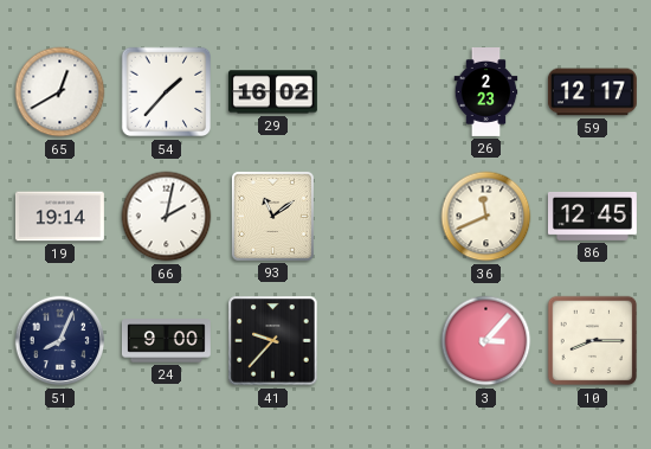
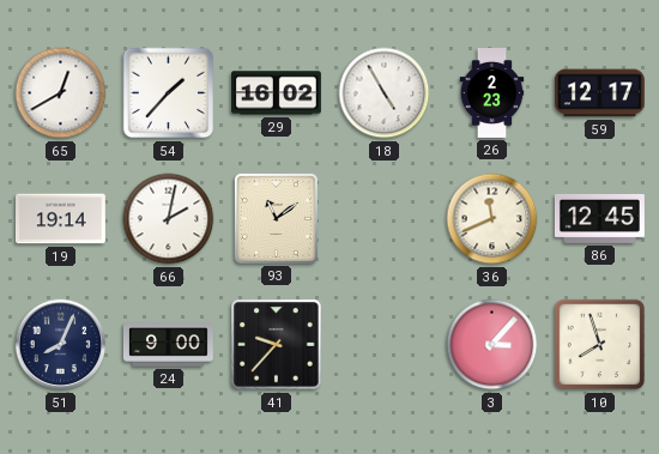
18: none -> 4:55 (385, 93)
10: 8:15 -> 7:57 (600, 345)
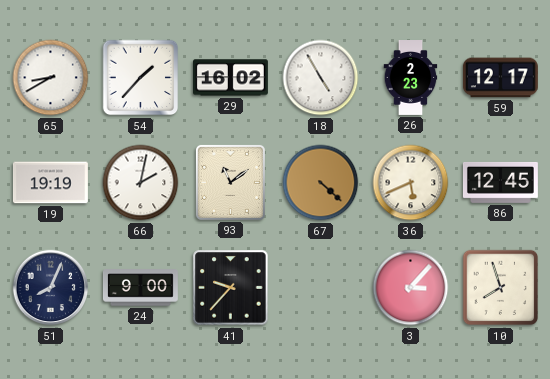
65: 12:40 -> 8:40 (51, 78)
19: 19:14 -> 19:19 (50, 183)
67: none -> 4:22 (321, 183)
36: 11:41 -> 5:41 (411, 183)
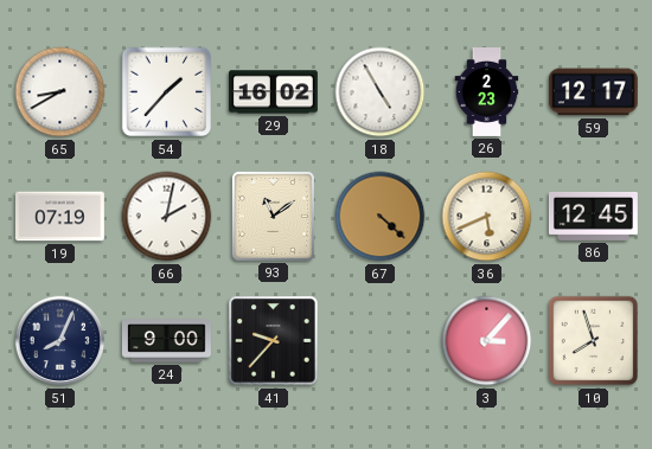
19: 19:19 -> 07:19 (59, 217)
